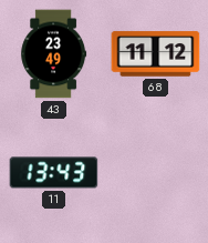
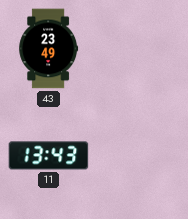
68: 11:12 -> none (156, 54)
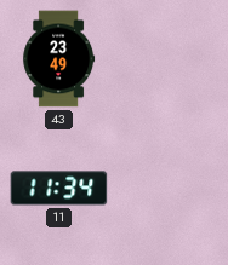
11: 13:43 -> 11:34 (59, 189)
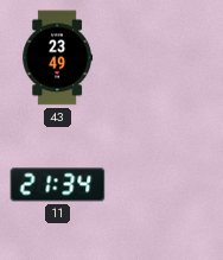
11: 11:34 -> 21:34 (58, 185)
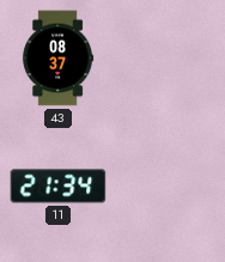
43: 23:49 -> 08:37 (59, 59)
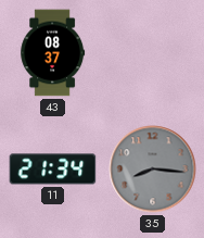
35: none -> 8:16 (153, 170)
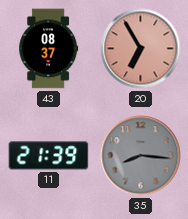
20: none -> 6:55 (141, 49)
11: 21:34 -> 21:39 (49, 156)
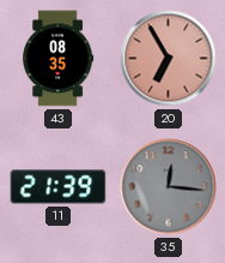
43: 08:37 -> 08:35 (59, 59)
35: 8:16 -> 12:16 (169, 187)
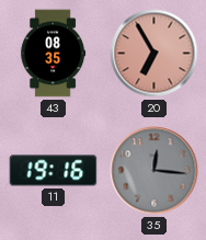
11: 21:39 -> 19:16 (54, 171)
